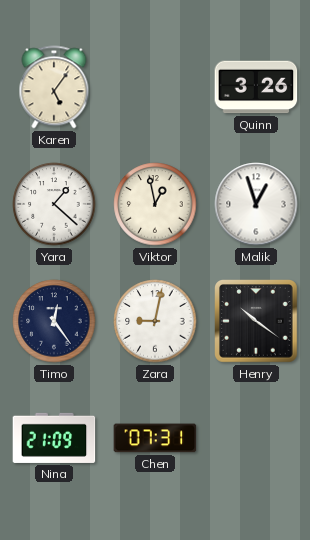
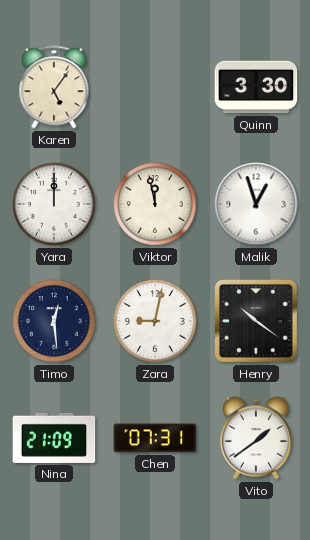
Quinn: 3:26 -> 3:30 (256, 87)
Yara: 1:22 -> 12:00 (54, 204)
Viktor: 12:58 -> 11:58 (155, 204)
Timo: 12:24 -> 12:29 (54, 321)
Vito: none -> 1:39 (256, 438)
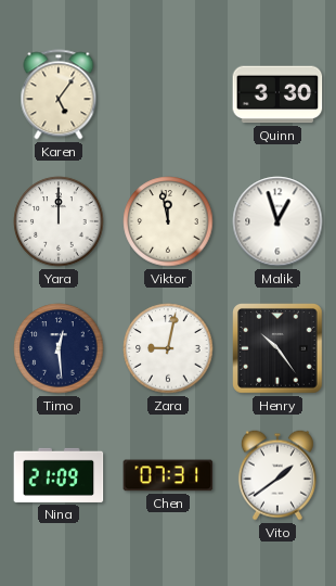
Henry: 10:21 -> 10:24 (277, 348)
